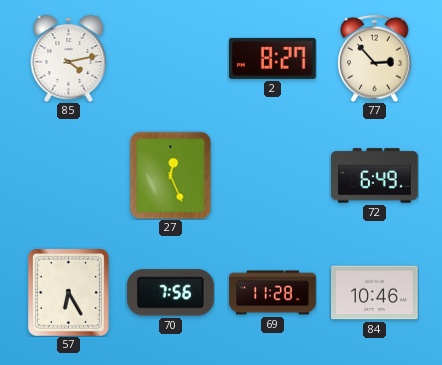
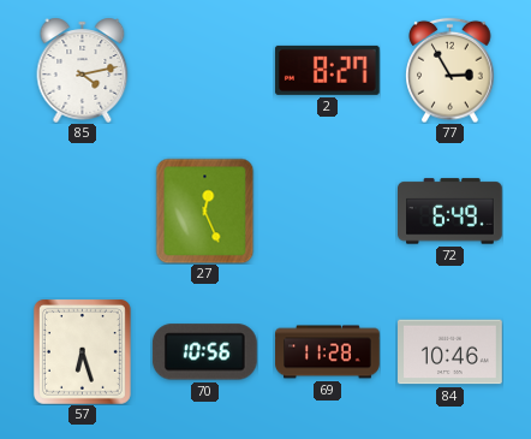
77: 2:53 -> 2:55 (451, 70)
57: 6:25 -> 6:27 (82, 351)
70: 7:56 -> 10:56 (204, 352)
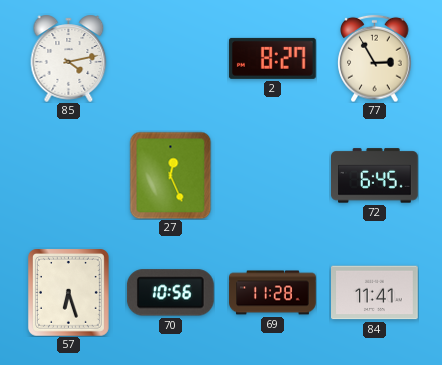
72: 6:49 -> 6:45 (375, 176)
84: 10:46 -> 11:41 (375, 293)
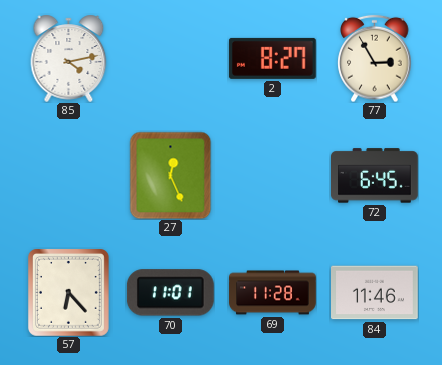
57: 6:27 -> 6:23 (68, 292)
70: 10:56 -> 11:01 (170, 293)
84: 11:41 -> 11:46 (375, 293)
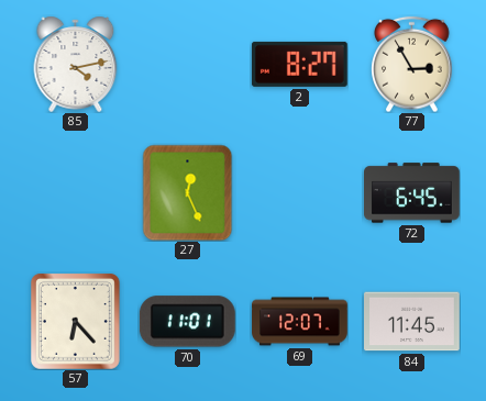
69: 11:28 -> 12:07 (300, 322)
84: 11:46 -> 11:45 (412, 322)
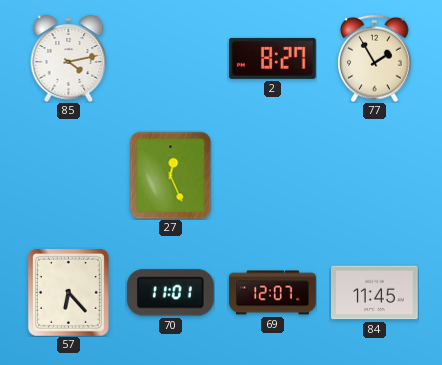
77: 2:55 -> 1:55 (375, 58)
72: 6:45 -> none (412, 193)
